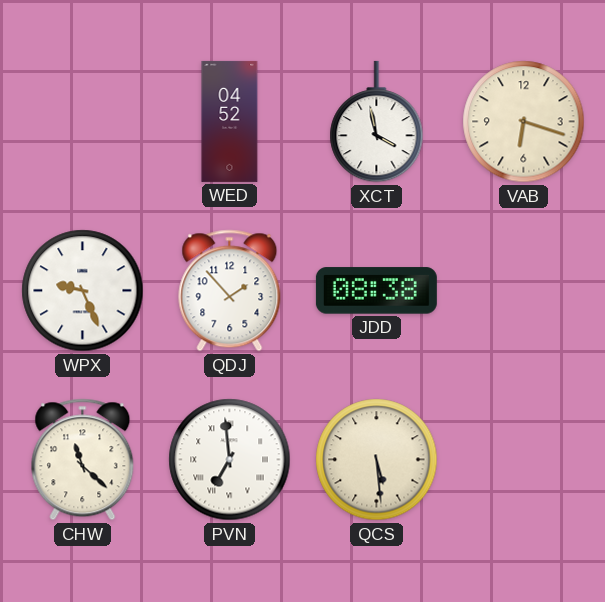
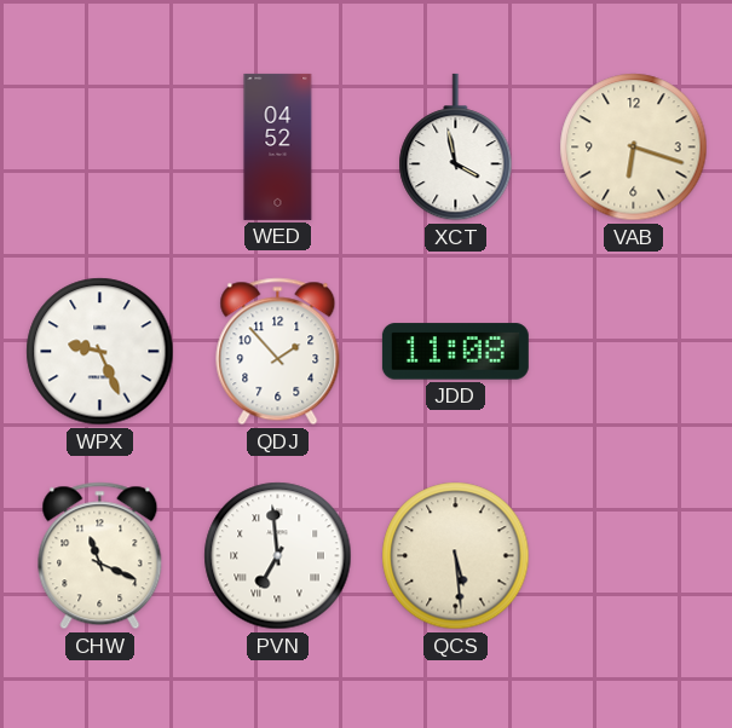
JDD: 08:38 -> 11:08 (455, 352)
CHW: 11:22 -> 11:19 (100, 556)
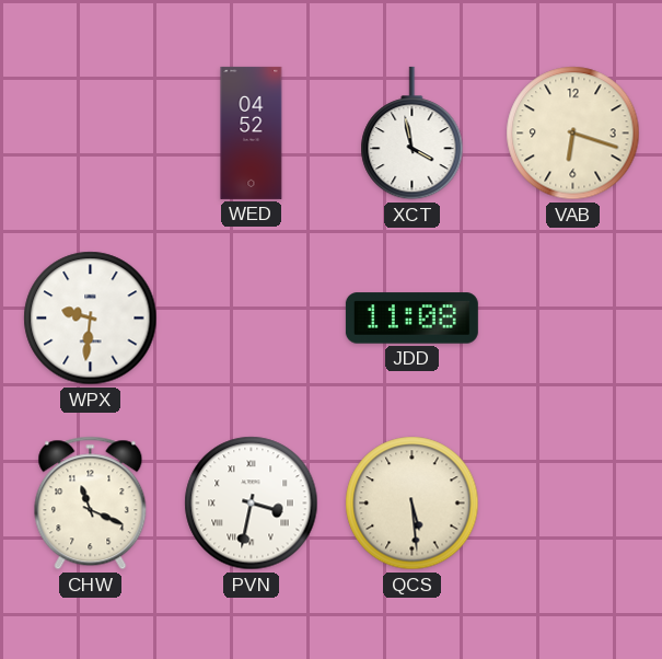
WPX: 9:26 -> 9:31 (91, 319)
QDJ: 1:53 -> none (278, 352)
PVN: 6:59 -> 3:32 (252, 504)
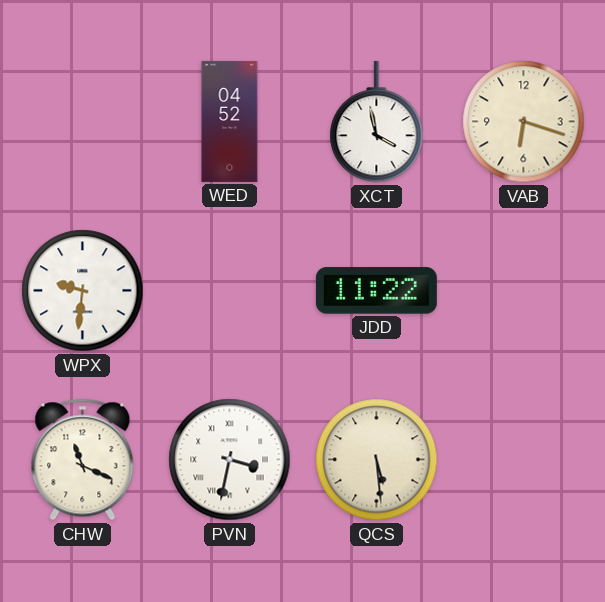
JDD: 11:08 -> 11:22 (376, 291)
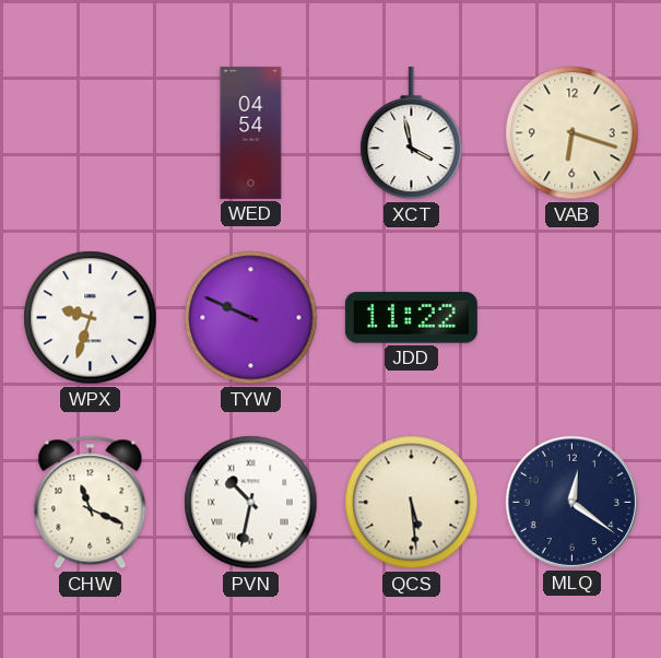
WED: 04:52 -> 04:54 (251, 132)
WPX: 9:31 -> 9:33 (91, 318)
TYW: none -> 9:49 (251, 318)
PVN: 3:32 -> 10:32 (251, 503)
MLQ: none -> 12:21 (571, 502)
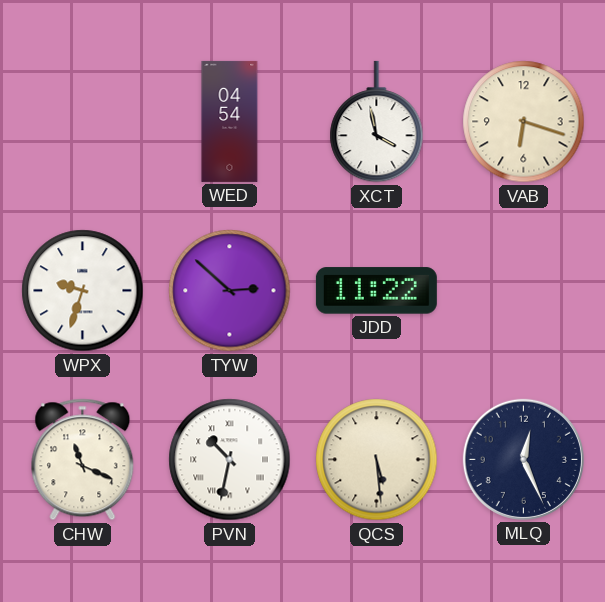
TYW: 9:49 -> 2:52 (230, 291)
MLQ: 12:21 -> 12:26 (523, 459)
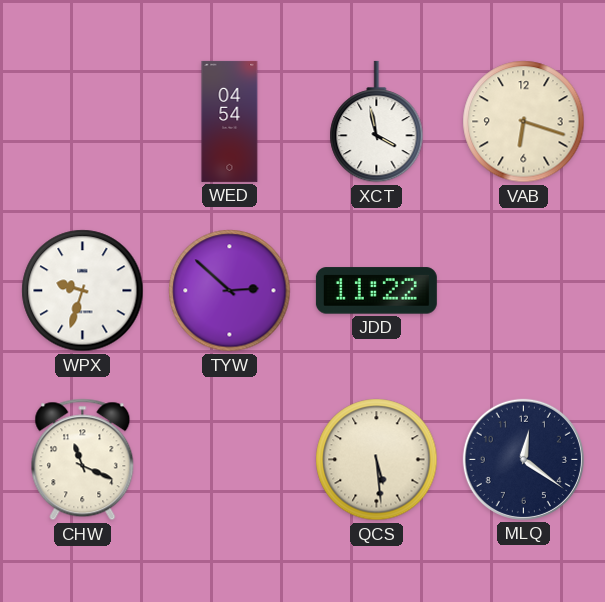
PVN: 10:32 -> none (230, 460)
MLQ: 12:26 -> 12:21 (523, 459)
